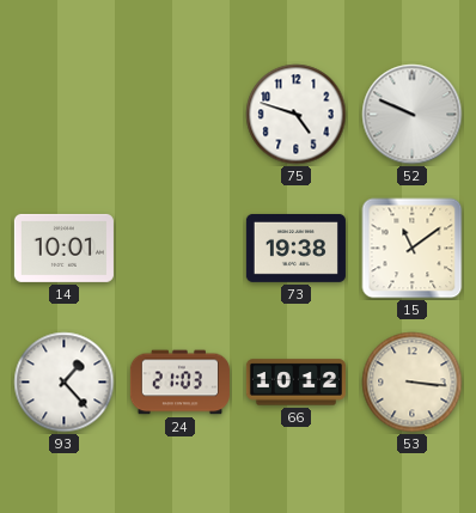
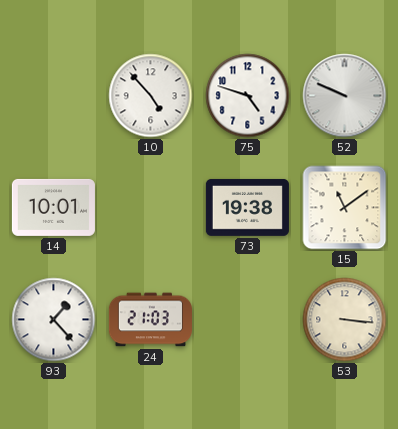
10: none -> 4:53 (151, 96)
66: 10:12 -> none (295, 383)
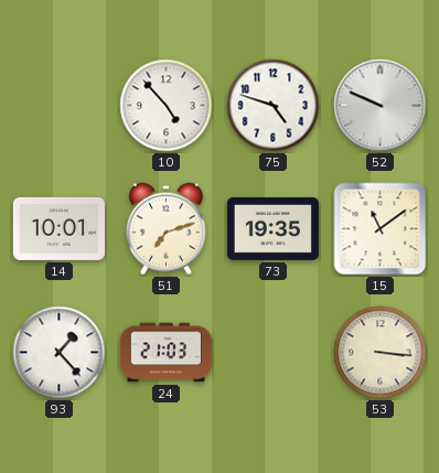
51: none -> 7:12 (165, 229)
73: 19:38 -> 19:35 (272, 228)
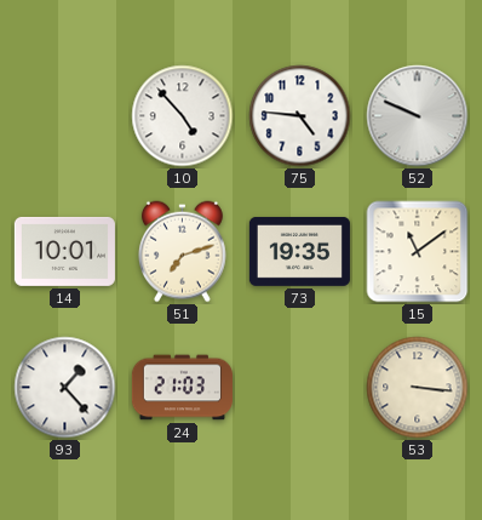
75: 4:48 -> 4:46 (300, 116)
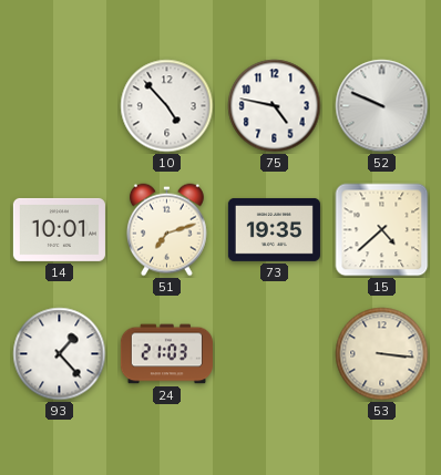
75: 4:46 -> 4:47 (275, 106)
15: 11:09 -> 4:38 (382, 230)
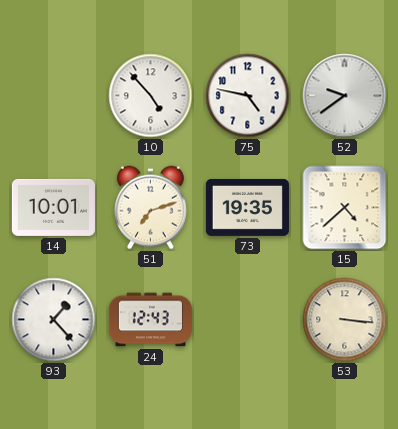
52: 9:49 -> 9:39 (345, 96)
24: 21:03 -> 12:43 (150, 320)
